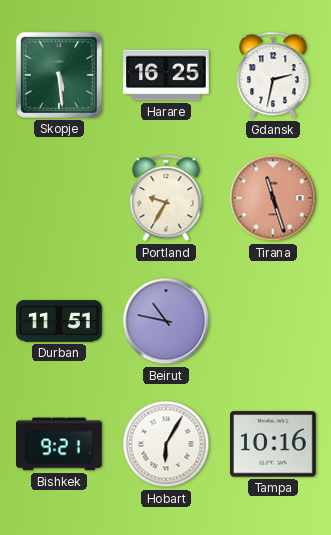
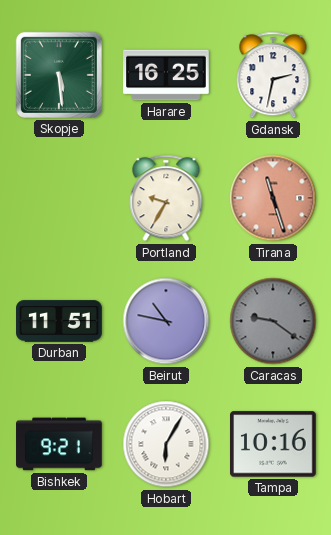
Caracas: none -> 9:21 (273, 321)
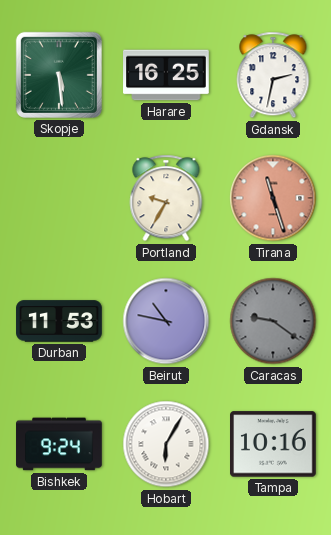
Durban: 11:51 -> 11:53 (59, 321)
Bishkek: 9:21 -> 9:24 (59, 444)
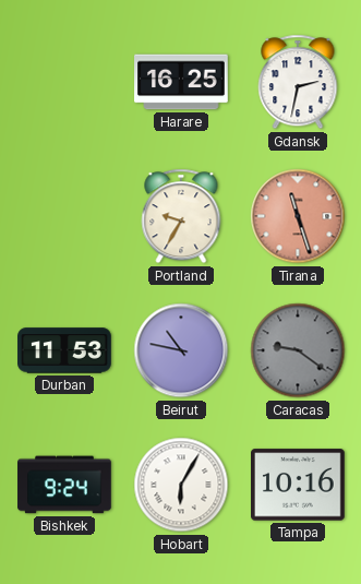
Skopje: 5:29 -> none (59, 75)
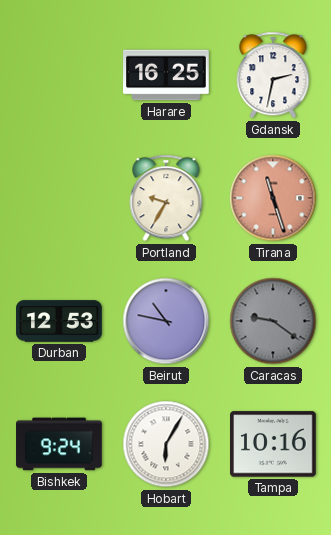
Durban: 11:53 -> 12:53 (59, 321)
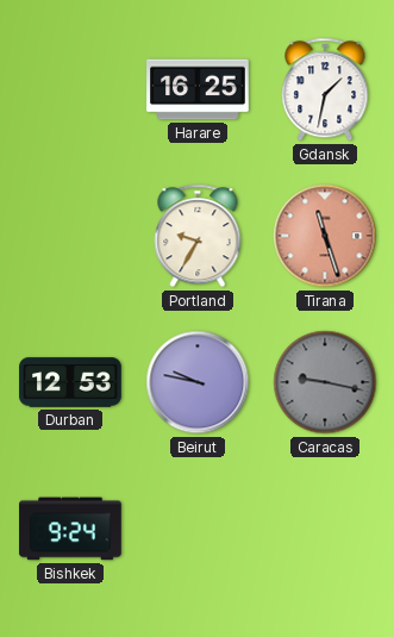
Gdansk: 2:32 -> 1:32 (325, 89)
Beirut: 10:47 -> 9:47 (198, 382)
Caracas: 9:21 -> 9:17 (325, 382)
Hobart: 6:05 -> none (166, 444)
Tampa: 10:16 -> none (274, 444)
